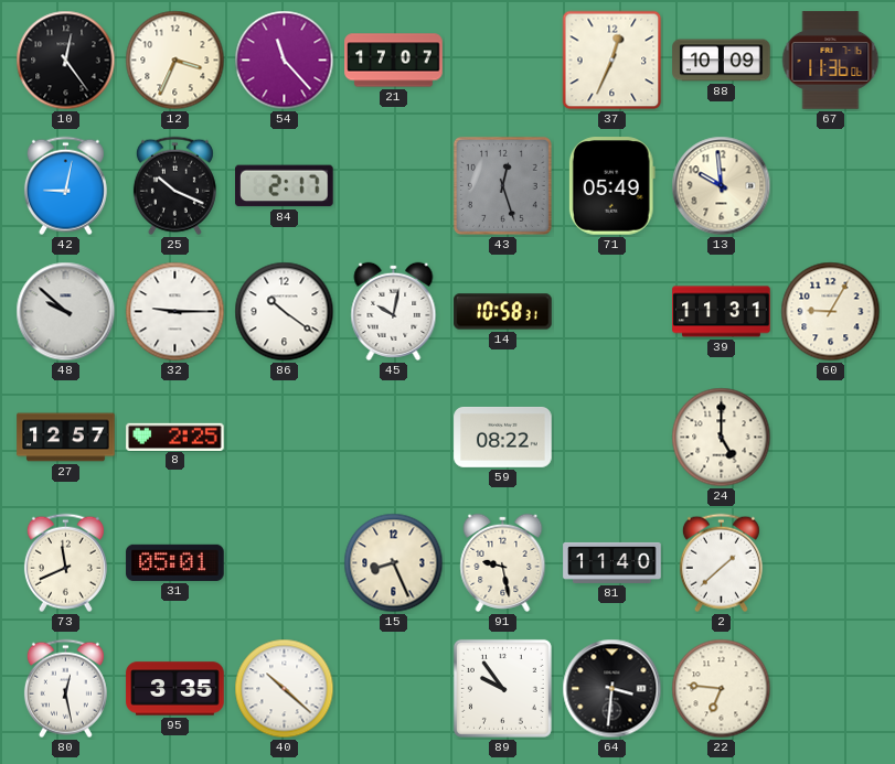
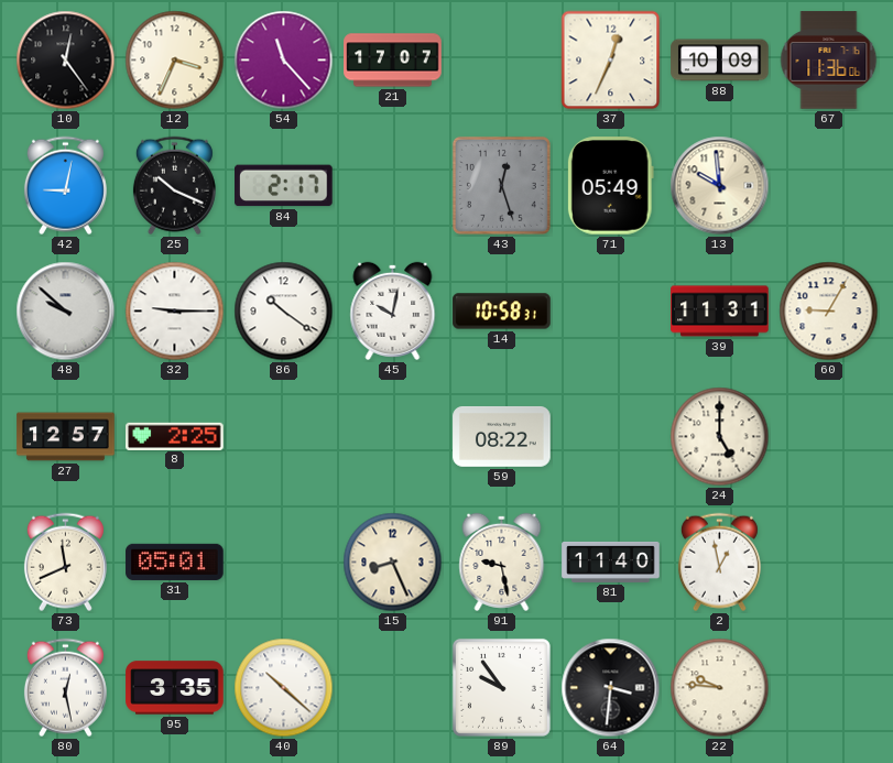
2: 1:38 -> 12:58 (719, 563)
22: 6:46 -> 9:46 (720, 688)
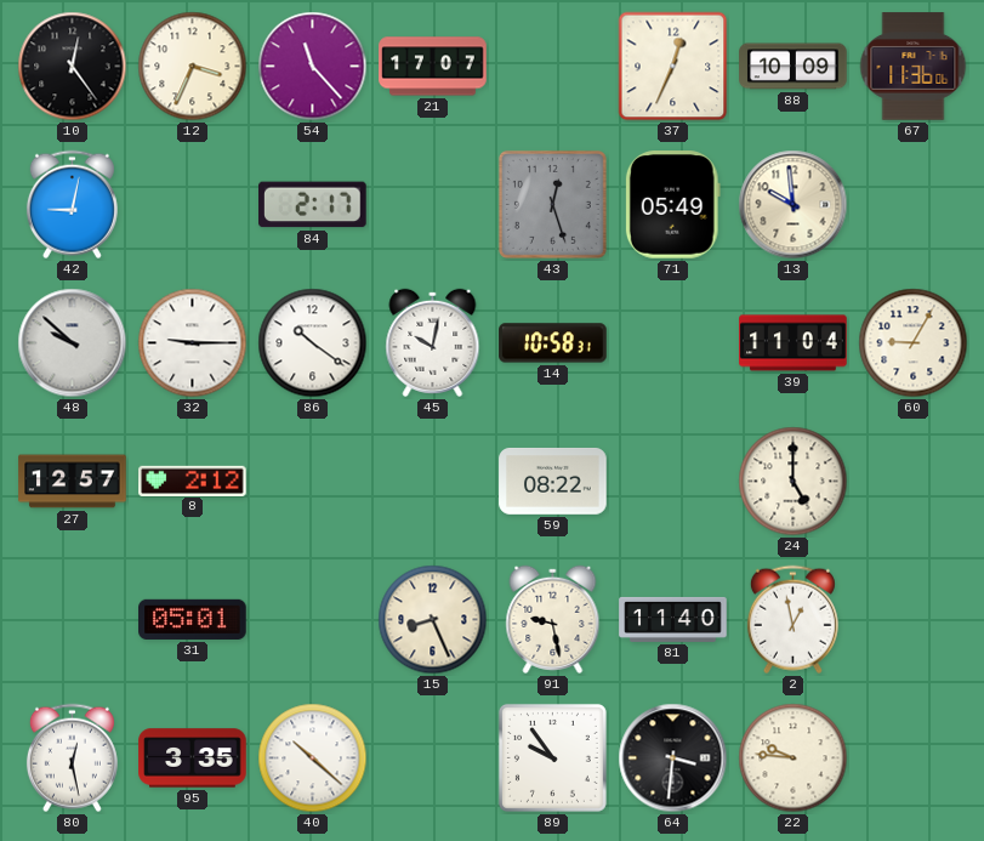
25: 10:19 -> none (174, 186)
39: 11:31 -> 11:04 (794, 343)
8: 2:25 -> 2:12 (193, 481)
73: 11:41 -> none (65, 563)
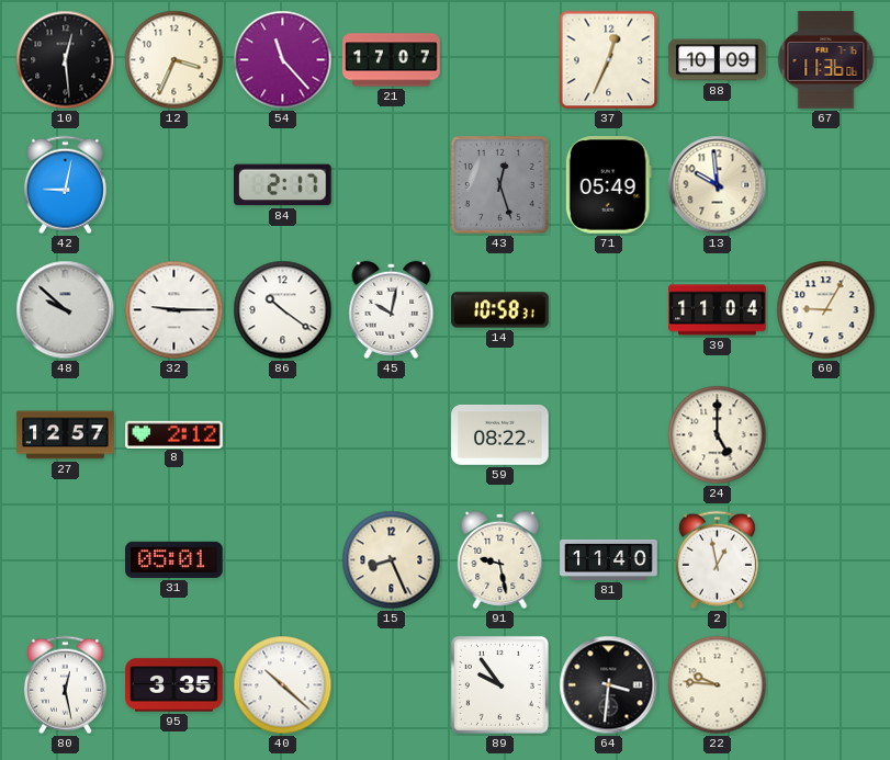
10: 12:24 -> 12:29 (66, 60)
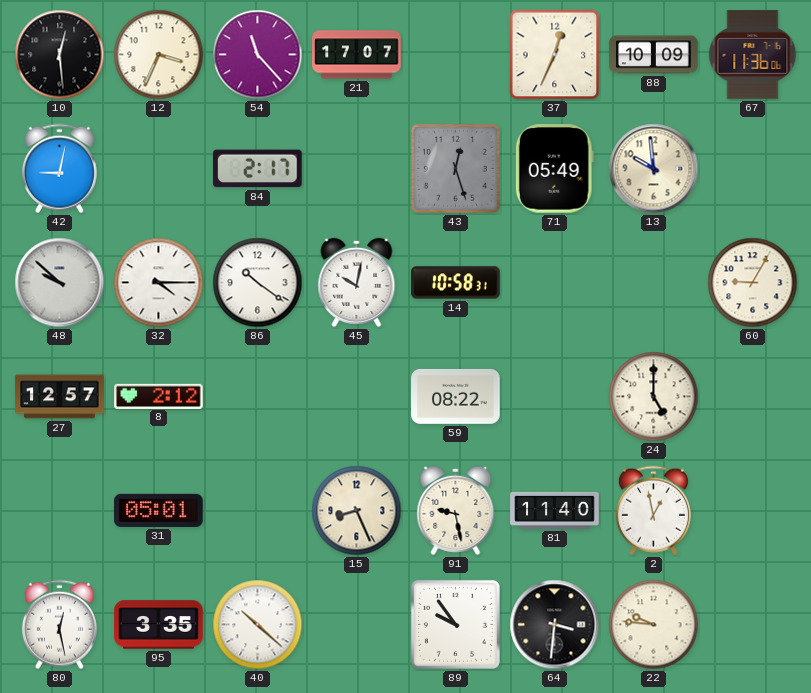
32: 9:15 -> 4:15 (159, 283)
39: 11:04 -> none (718, 310)
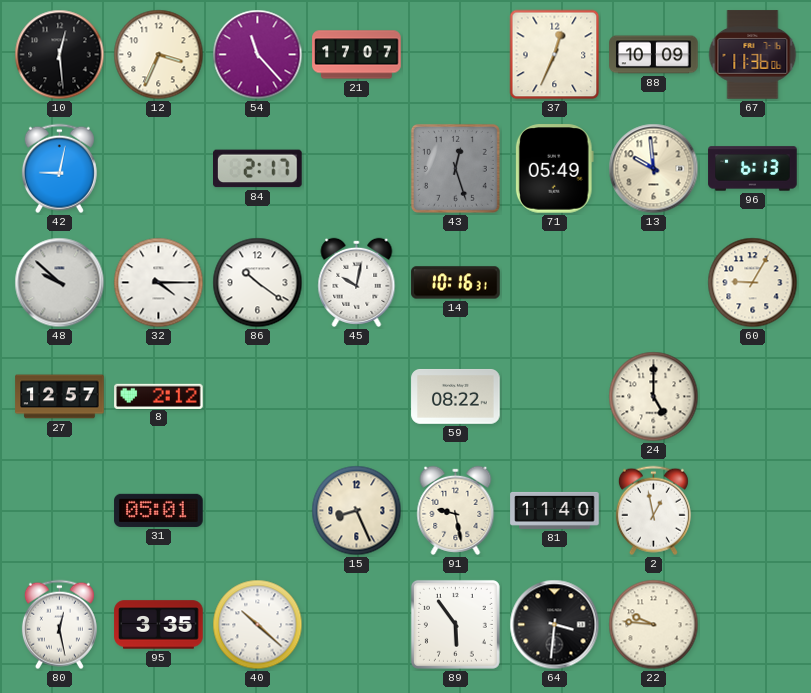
96: none -> 6:13 (753, 169)
14: 10:58 -> 10:16 (456, 283)
89: 9:54 -> 5:54 (455, 624)
